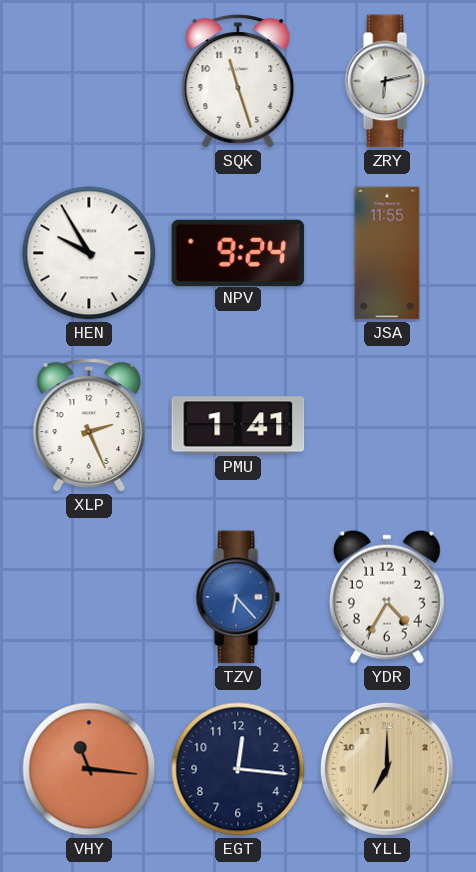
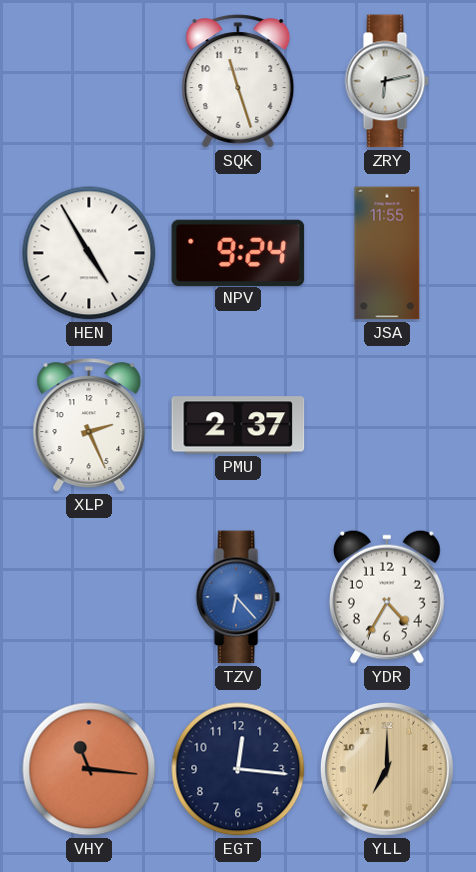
HEN: 9:55 -> 4:55 (89, 253)
PMU: 1:41 -> 2:37 (238, 425)
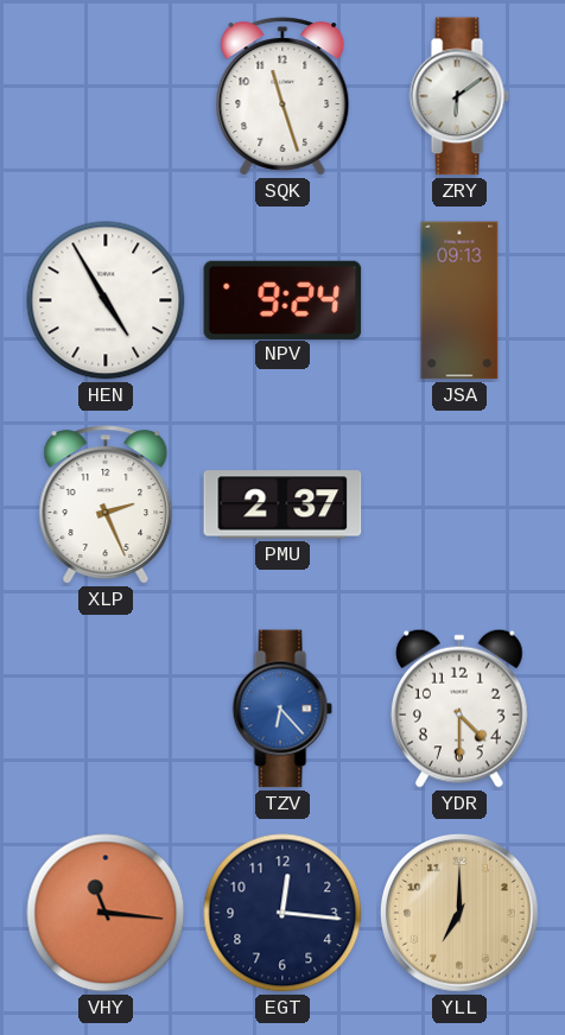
ZRY: 6:13 -> 6:09 (459, 96)
JSA: 11:55 -> 09:13 (459, 300)
YDR: 4:35 -> 4:30 (459, 709)
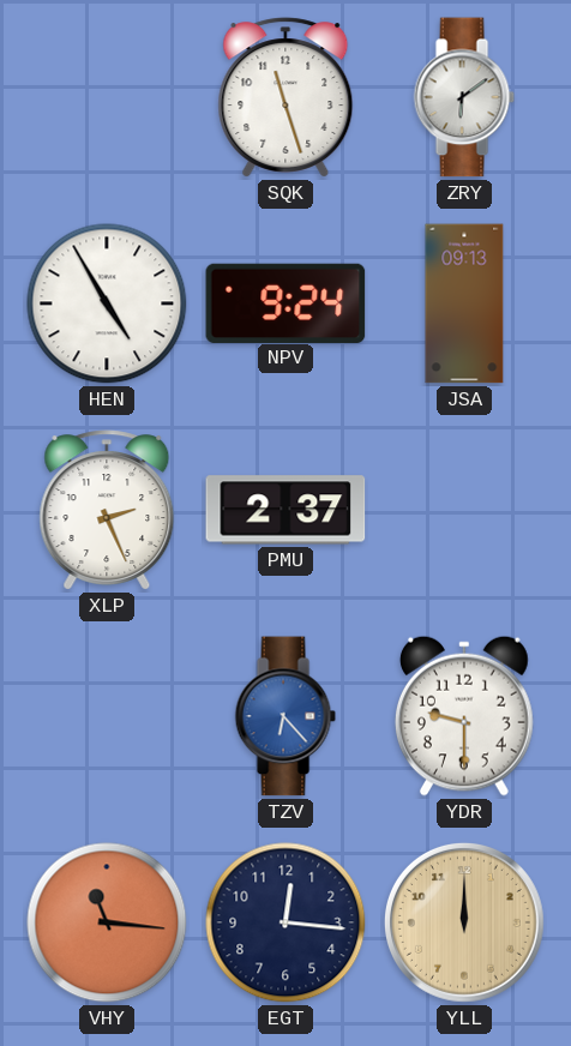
YDR: 4:30 -> 9:30 (464, 716)
YLL: 7:00 -> 12:00 (464, 922)
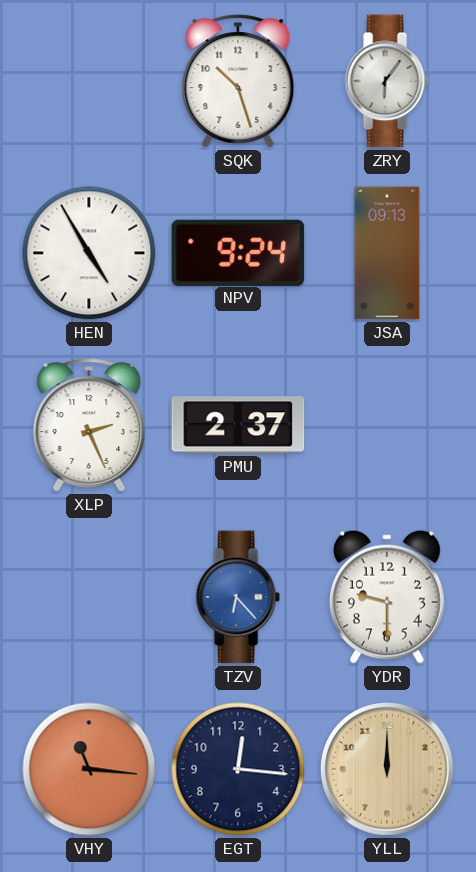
SQK: 11:27 -> 10:27 (238, 81)
ZRY: 6:09 -> 6:06 (387, 81)
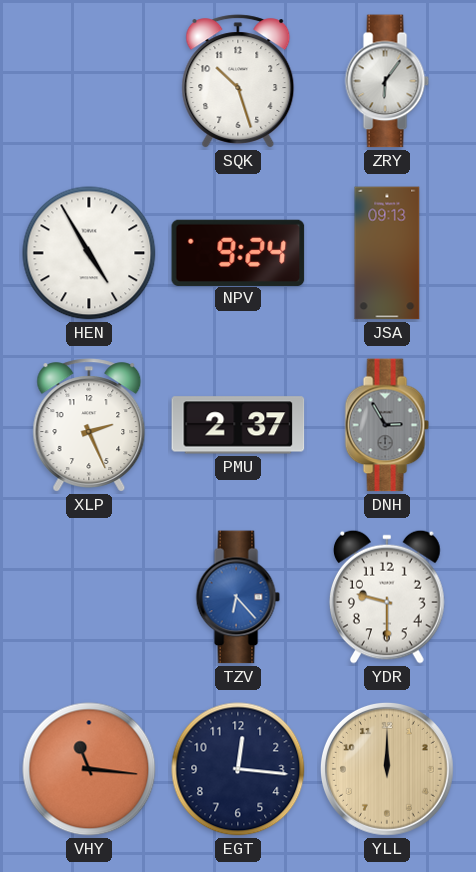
DNH: none -> 2:55 (387, 425)
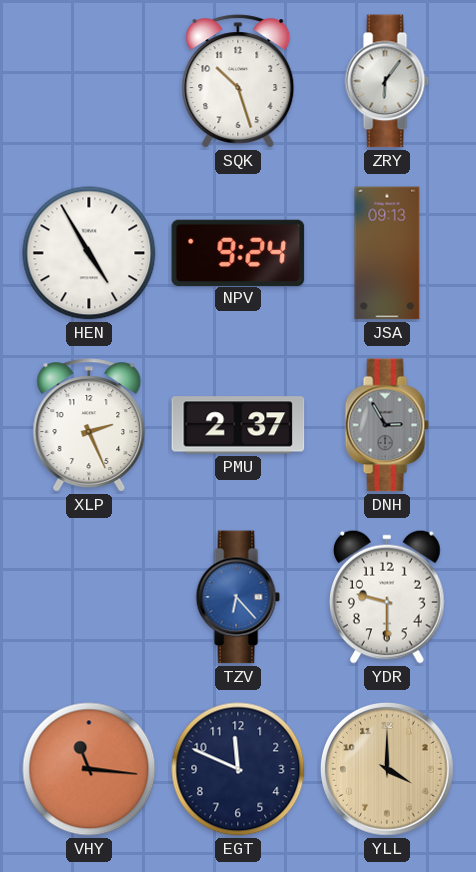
EGT: 12:16 -> 11:49 (238, 769)
YLL: 12:00 -> 4:00 (387, 769)
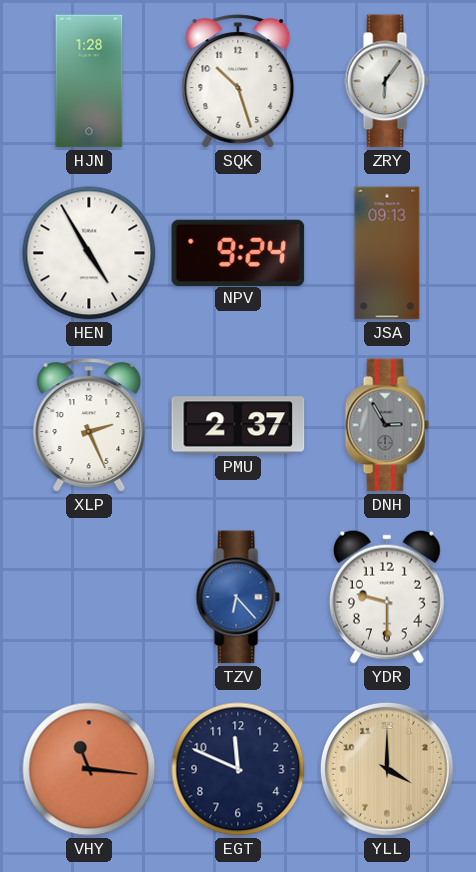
HJN: none -> 1:28 (89, 81)
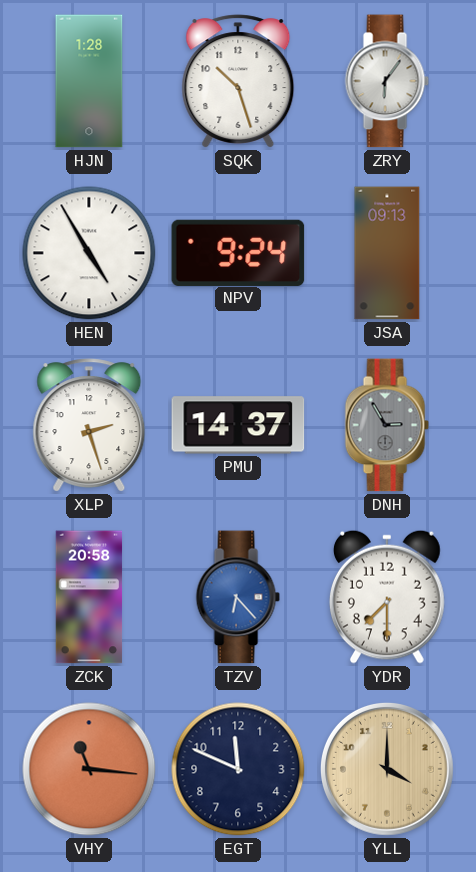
XLP: 2:26 -> 2:27 (89, 425)
PMU: 2:37 -> 14:37 (238, 425)
ZCK: none -> 20:58 (89, 597)
YDR: 9:30 -> 7:30 (387, 597)
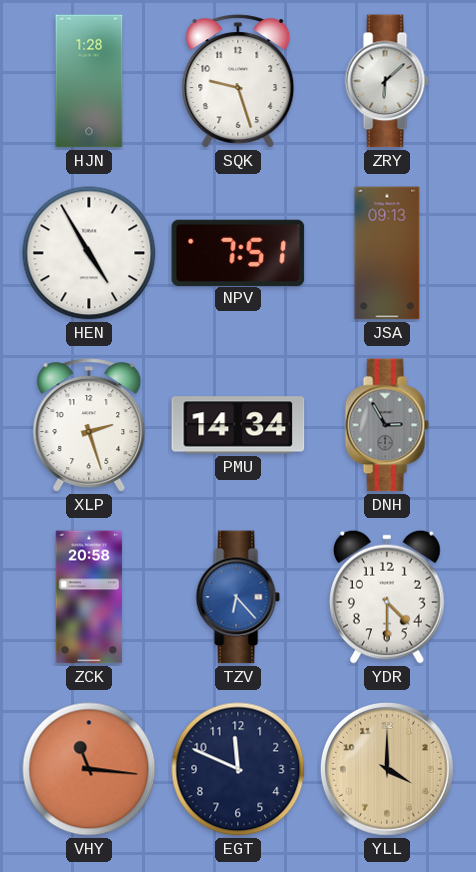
SQK: 10:27 -> 9:27 (238, 81)
ZRY: 6:06 -> 6:08 (387, 81)
NPV: 9:24 -> 7:51 (238, 252)
PMU: 14:37 -> 14:34 (238, 425)
YDR: 7:30 -> 4:30 (387, 597)
